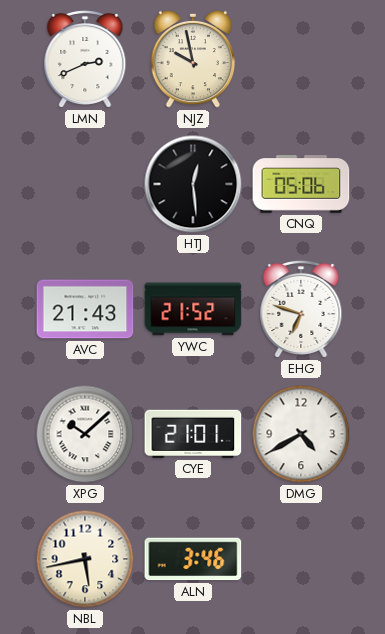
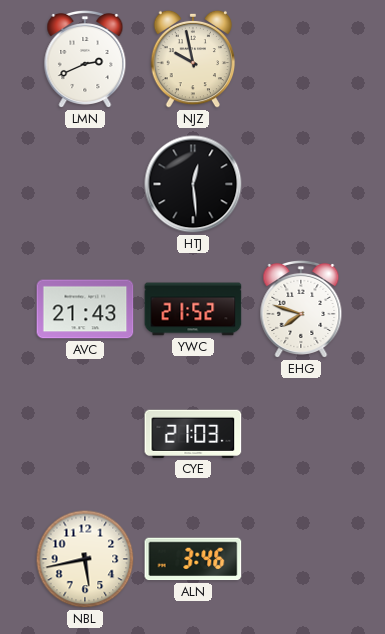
CNQ: 05:06 -> none (301, 184)
EHG: 6:48 -> 7:48 (301, 309)
XPG: 10:08 -> none (85, 434)
CYE: 21:01 -> 21:03 (193, 434)
DMG: 4:40 -> none (301, 434)
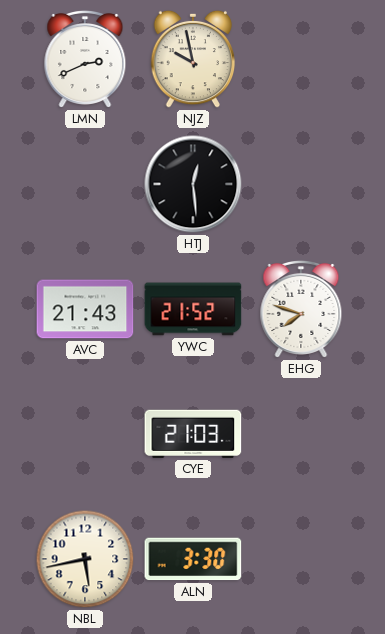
ALN: 3:46 -> 3:30 (193, 559)
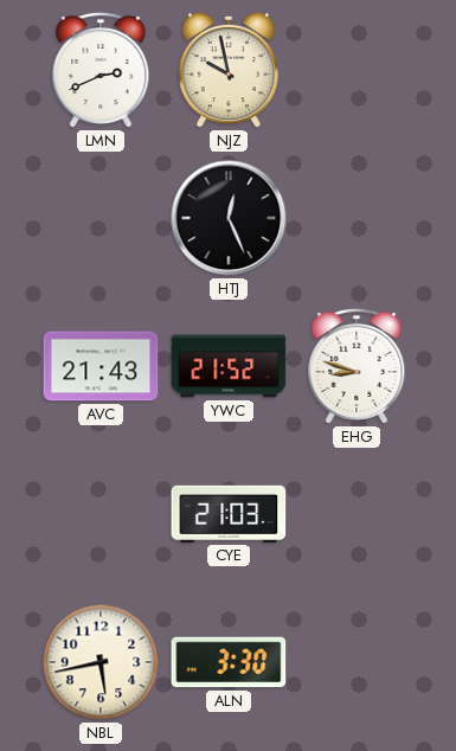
HTJ: 12:29 -> 12:26 (229, 218)
EHG: 7:48 -> 8:48 (357, 366)
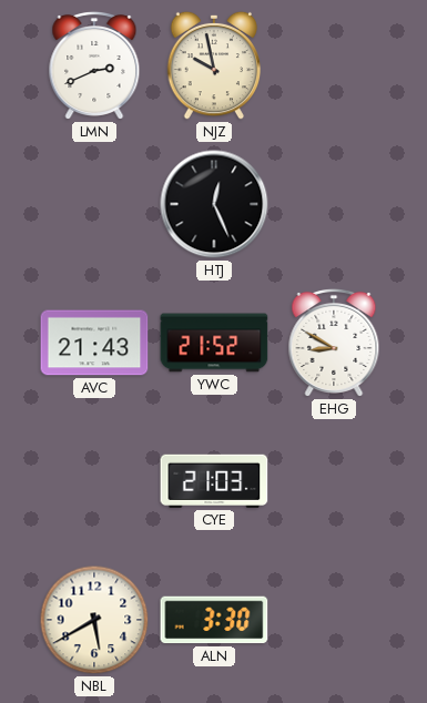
EHG: 8:48 -> 8:50 (334, 343)
NBL: 5:43 -> 5:40 (94, 620)
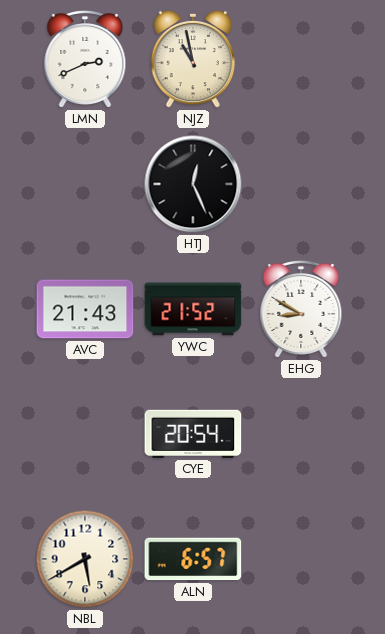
NJZ: 9:58 -> 10:58 (193, 59)
CYE: 21:03 -> 20:54 (193, 434)
ALN: 3:30 -> 6:57 (193, 559)
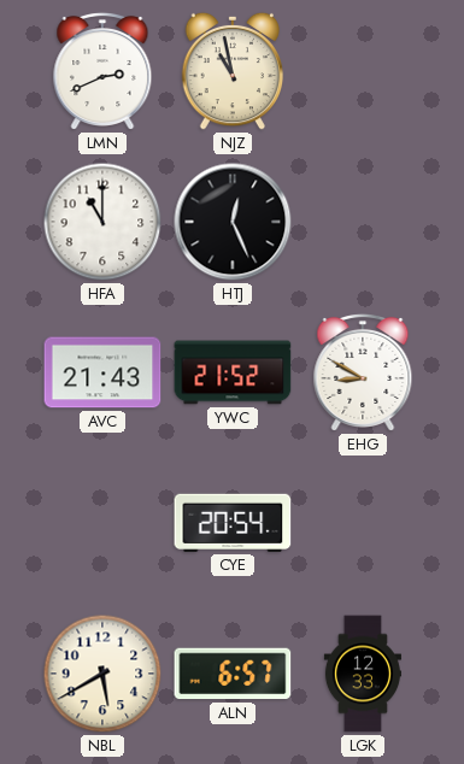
HFA: none -> 11:00 (102, 222)
LGK: none -> 12:33 (363, 674)
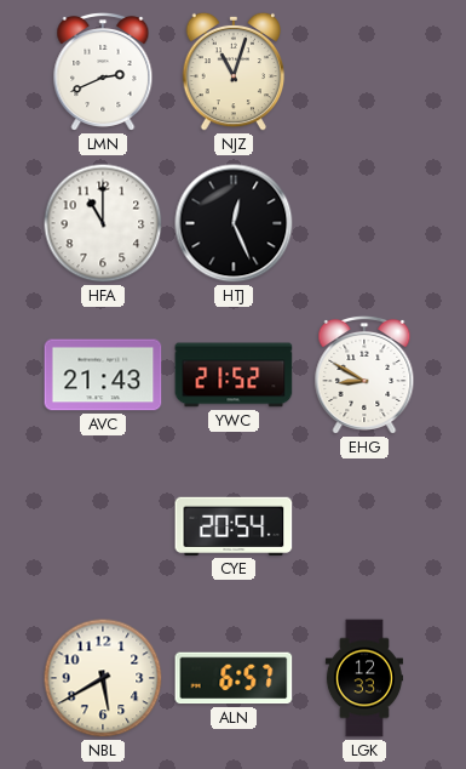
NJZ: 10:58 -> 11:03 (234, 72)
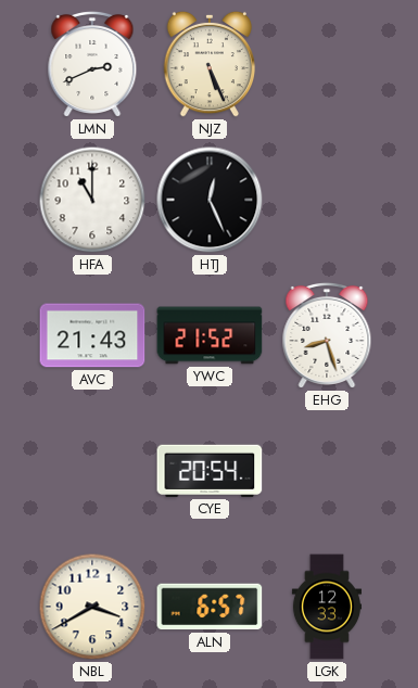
NJZ: 11:03 -> 5:26 (210, 64)
EHG: 8:50 -> 8:27 (327, 335)
NBL: 5:40 -> 3:40 (92, 607)
